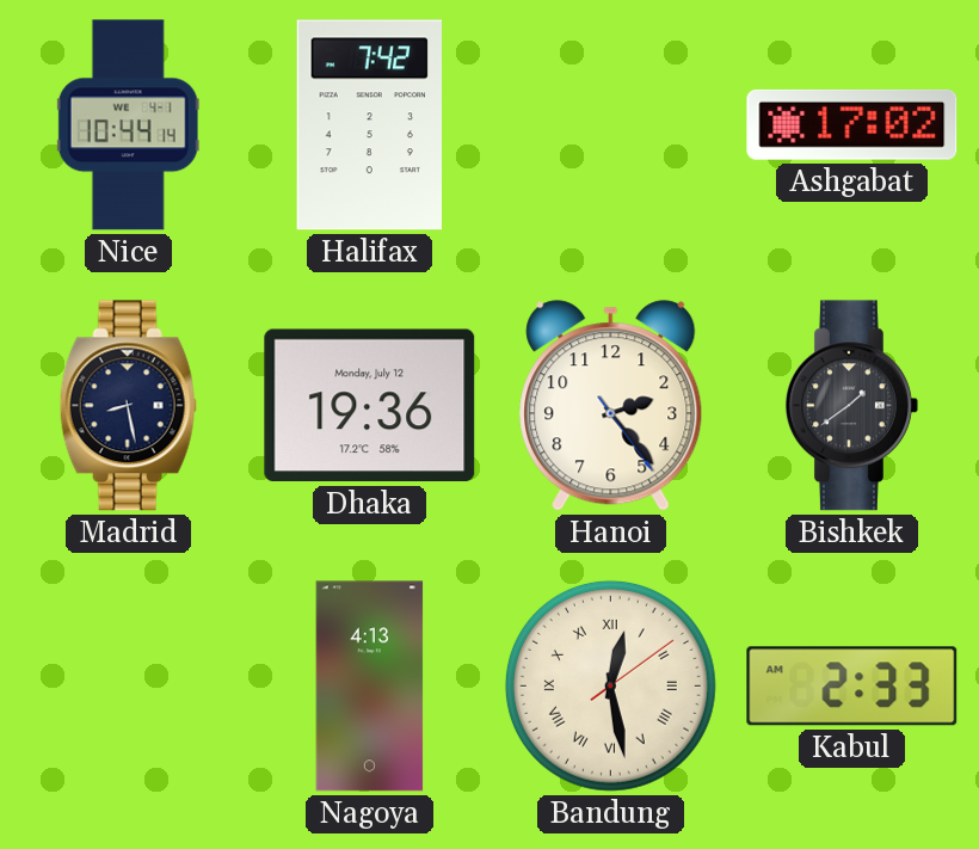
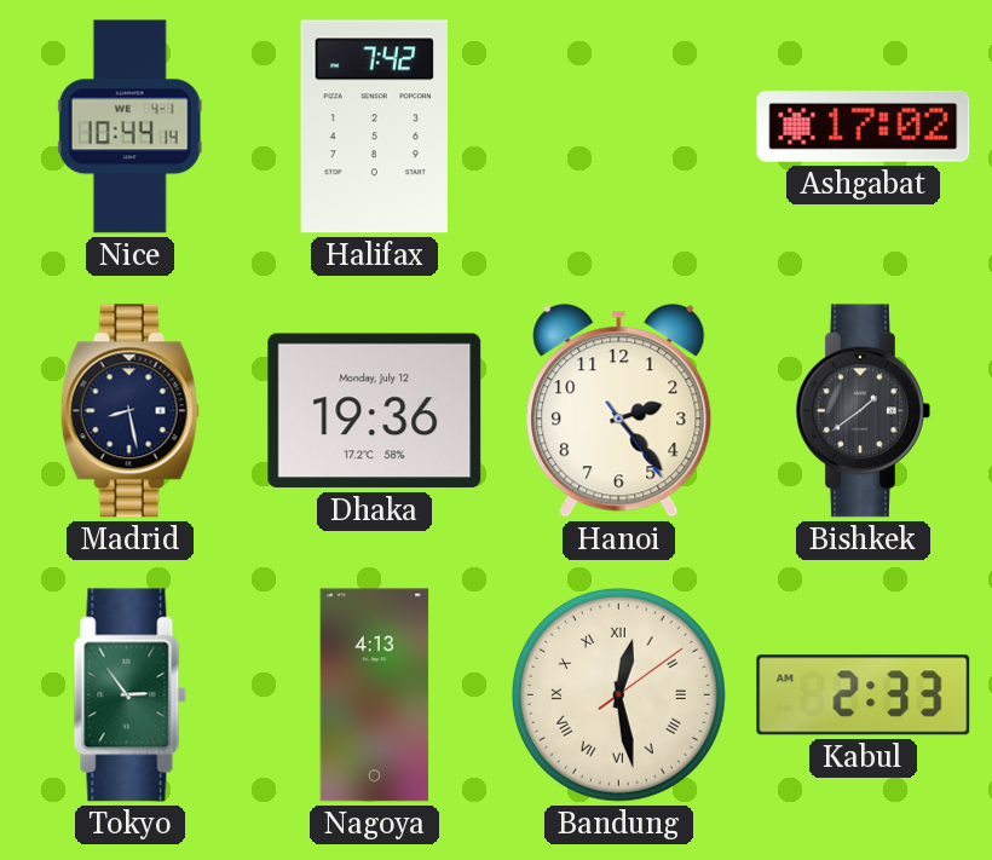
Tokyo: none -> 2:54 (131, 695)
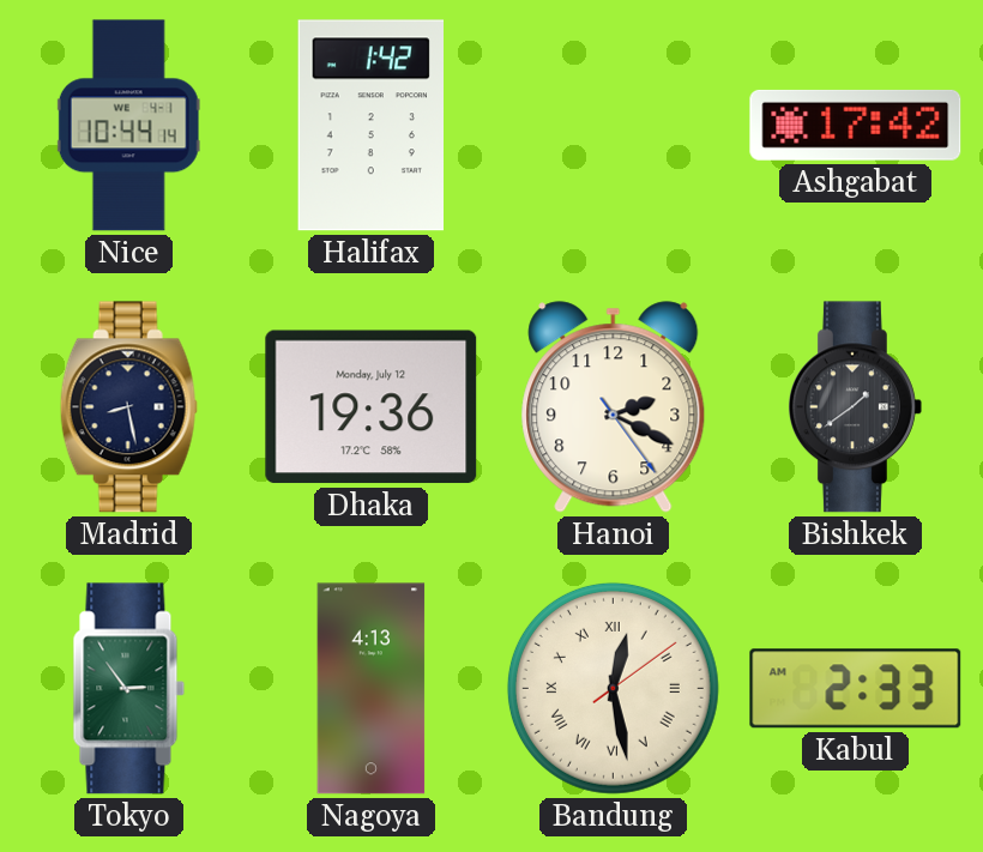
Halifax: 7:42 -> 1:42 (370, 126)
Ashgabat: 17:02 -> 17:42 (856, 125)
Hanoi: 2:23 -> 2:19 (614, 407)
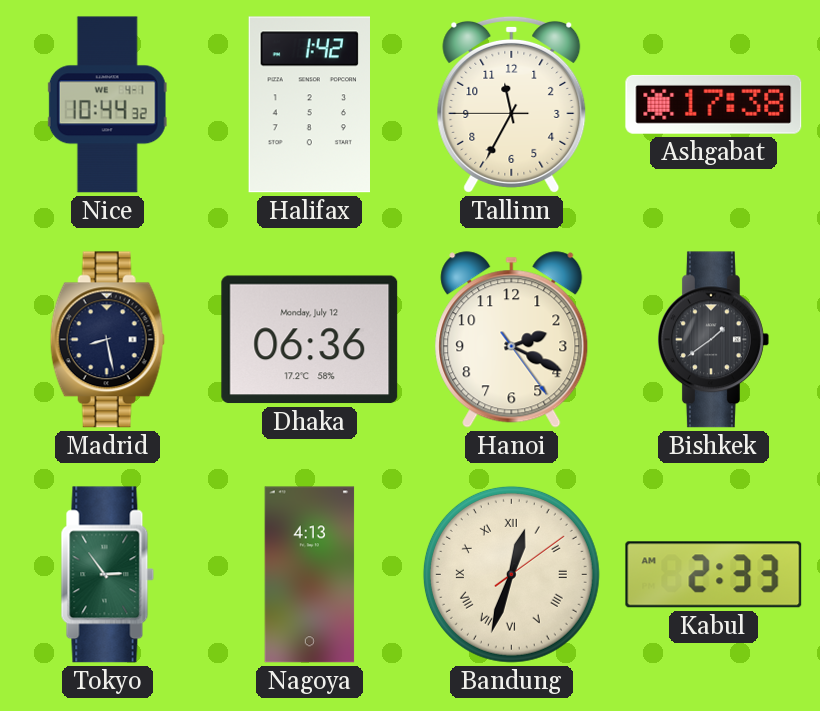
Nice: 10:44:14 -> 10:44:32 (107, 105)
Tallinn: none -> 11:34 (512, 104)
Ashgabat: 17:42 -> 17:38 (714, 104)
Dhaka: 19:36 -> 06:36 (310, 340)
Bandung: 12:28 -> 12:33 (511, 574)
